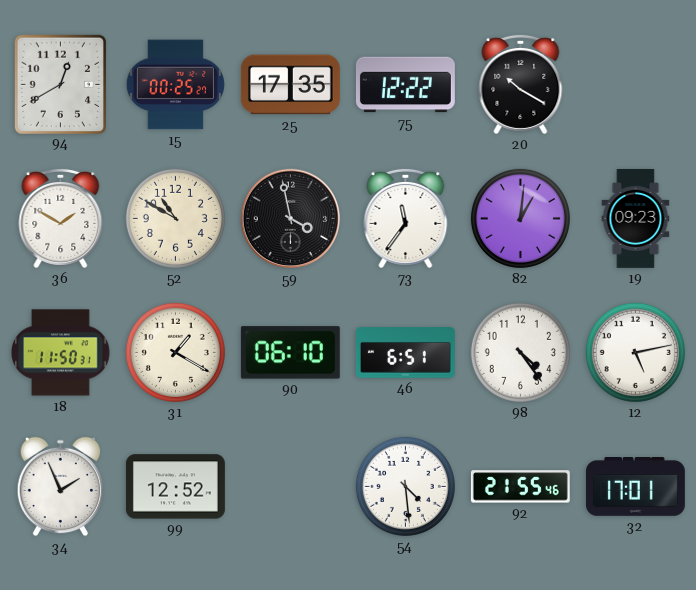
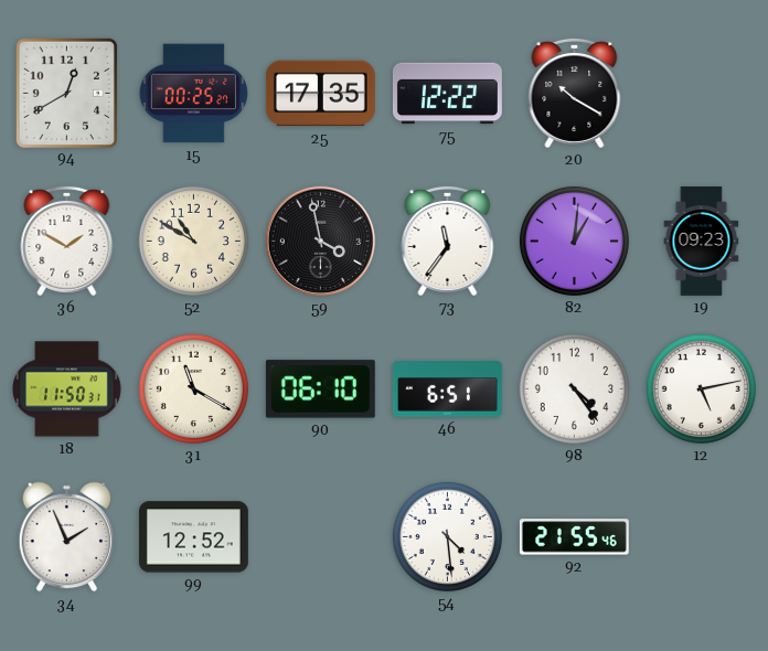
31: 1:20 -> 11:20 (193, 388)
32: 17:01 -> none (635, 487)
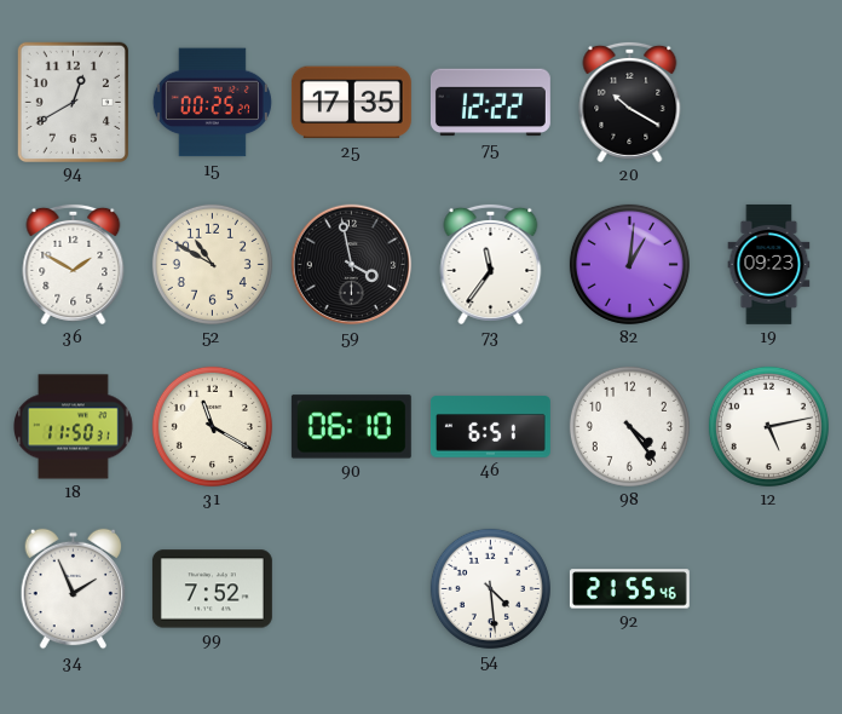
99: 12:52 -> 7:52 (212, 589)
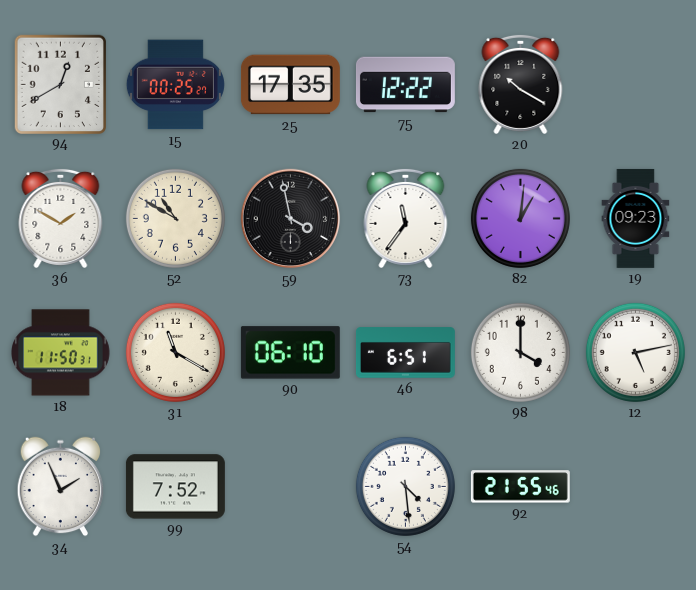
98: 4:24 -> 4:00 (520, 352)
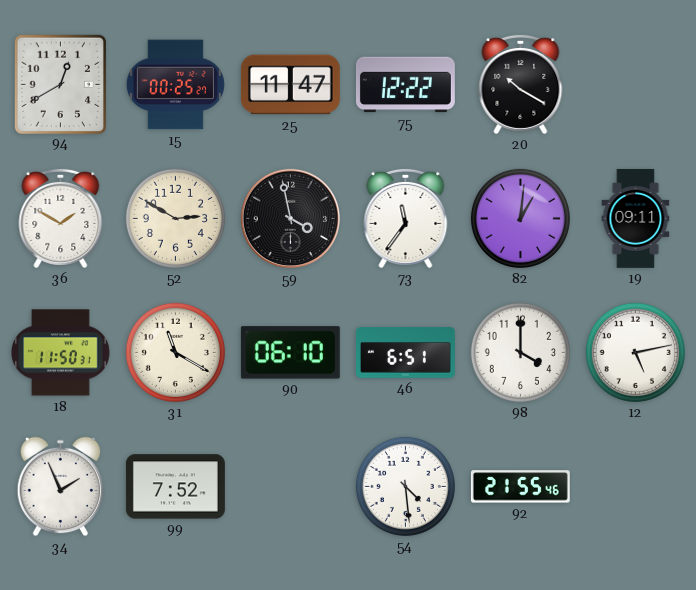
25: 17:35 -> 11:47 (290, 85)
52: 10:50 -> 2:50 (175, 218)
19: 09:23 -> 09:11 (636, 218)
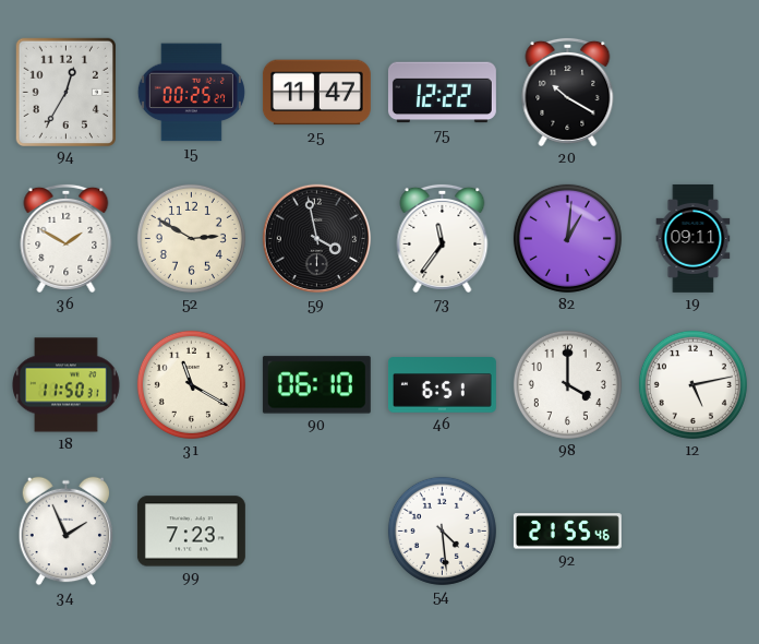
94: 12:40 -> 12:35 (65, 92)
99: 7:52 -> 7:23 (191, 532)
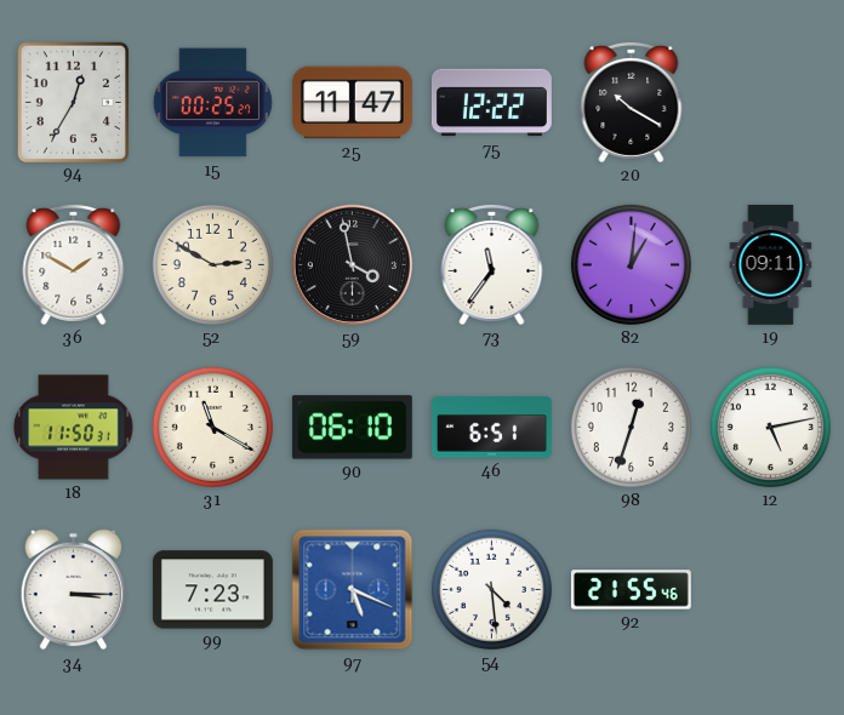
98: 4:00 -> 12:33 (631, 427)
34: 1:56 -> 3:15 (74, 590)
97: none -> 5:19 (353, 590)
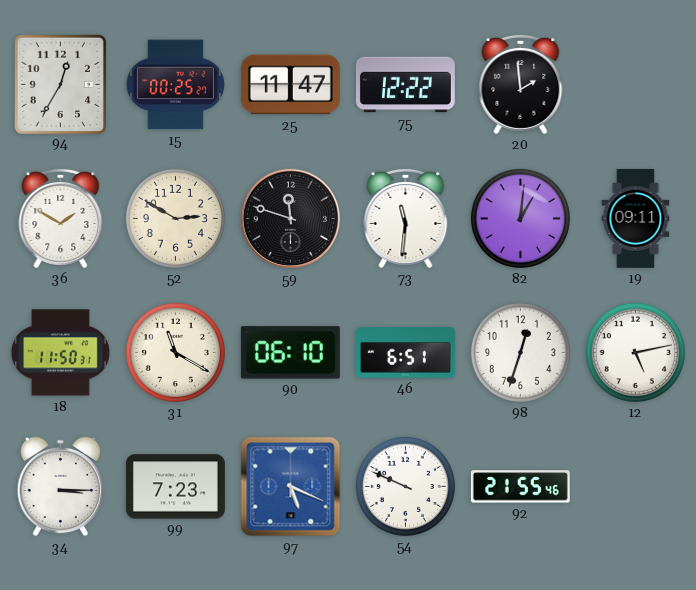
20: 10:20 -> 1:59 (521, 84)
59: 3:58 -> 11:48 (291, 219)
73: 11:36 -> 11:31 (406, 218)
54: 4:29 -> 9:49 (405, 486)
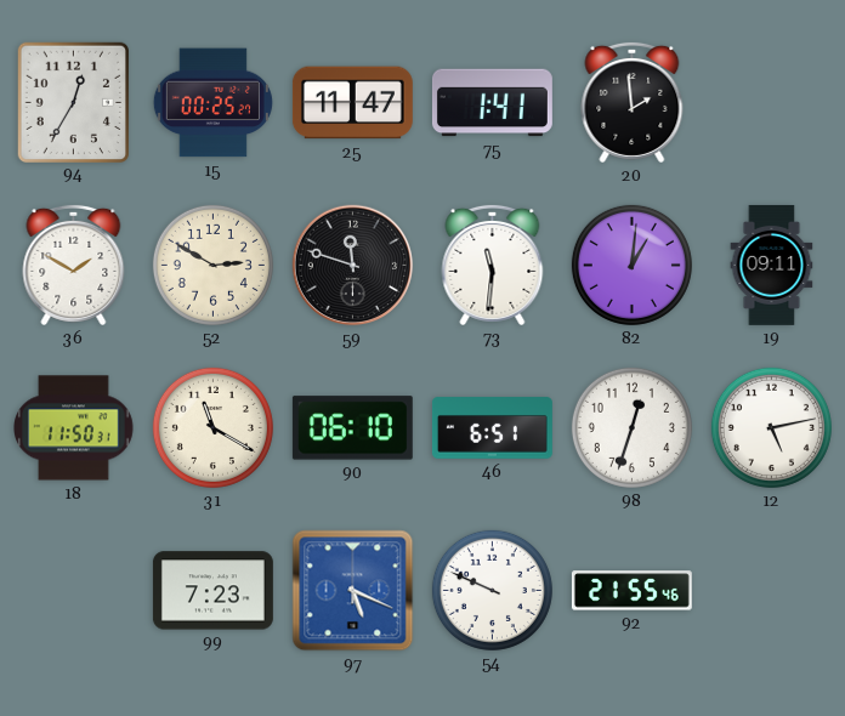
75: 12:22 -> 1:41 (492, 103)
34: 3:15 -> none (61, 487)
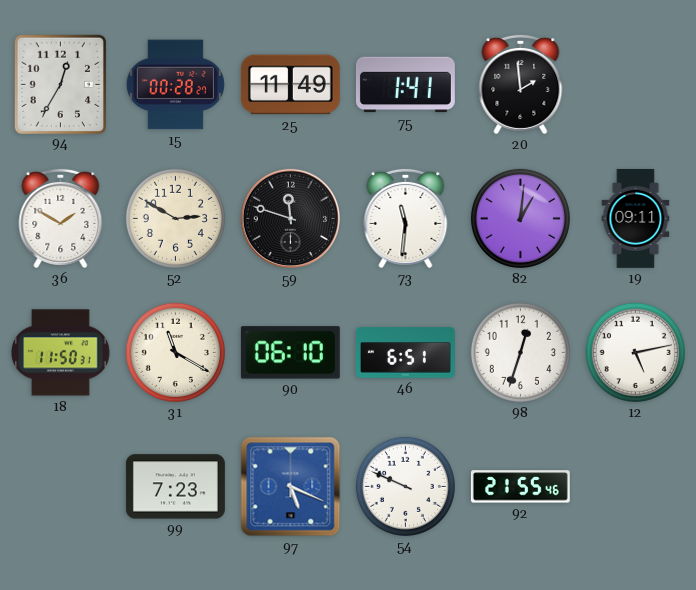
15: 00:25 -> 00:28 (175, 85)
25: 11:47 -> 11:49 (290, 85)
